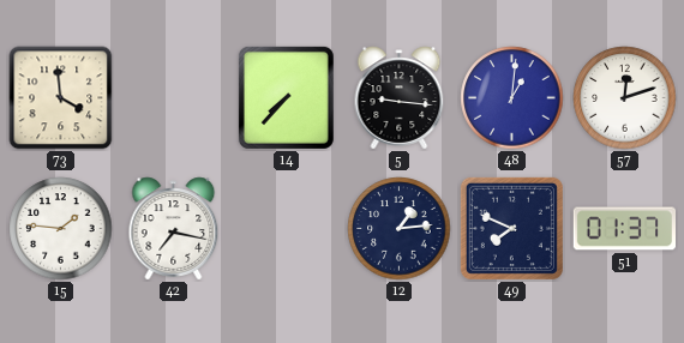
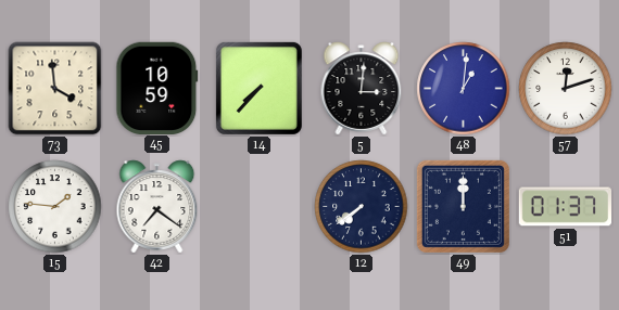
45: none -> 10:59 (157, 88)
5: 9:16 -> 3:01 (362, 89)
42: 7:17 -> 7:21 (157, 207)
12: 1:14 -> 7:39 (362, 207)
49: 7:49 -> 12:00 (463, 206)
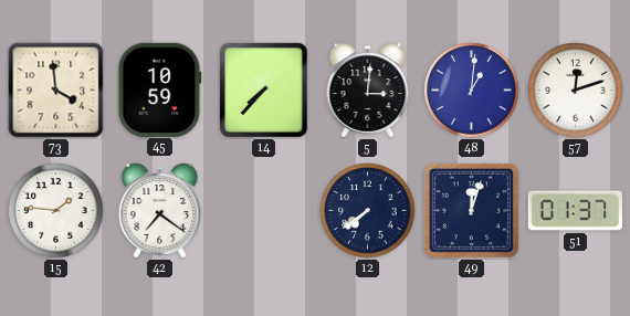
49: 12:00 -> 12:03 (471, 210)
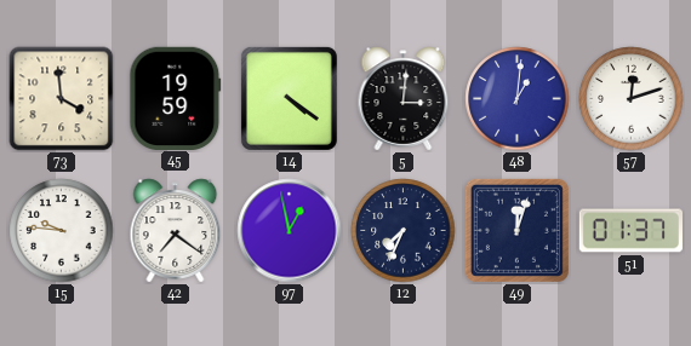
45: 10:59 -> 19:59 (176, 98)
14: 7:37 -> 4:21 (289, 98)
15: 1:46 -> 9:46 (62, 231)
97: none -> 12:58 (290, 231)
12: 7:39 -> 7:34 (404, 231)
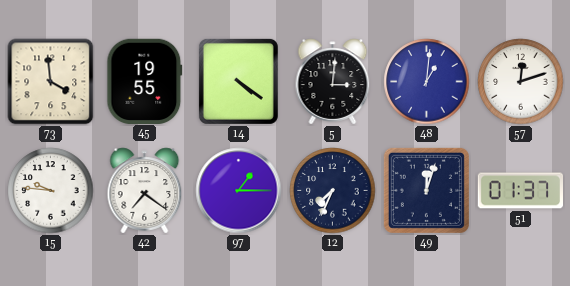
45: 19:59 -> 19:55 (145, 81)
97: 12:58 -> 1:15 (239, 191)
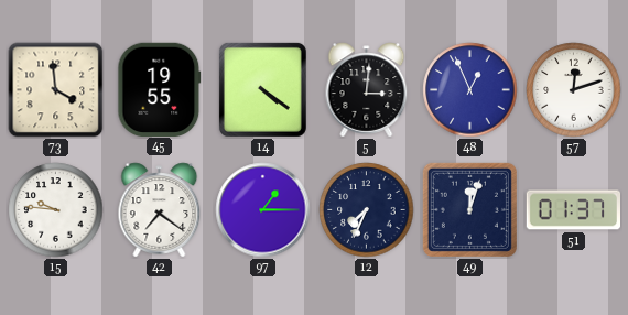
48: 1:01 -> 12:56 (470, 90)
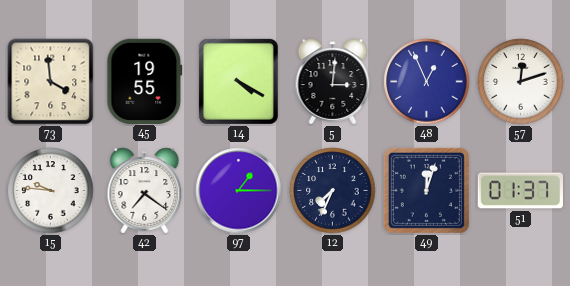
14: 4:21 -> 4:20 (238, 81)
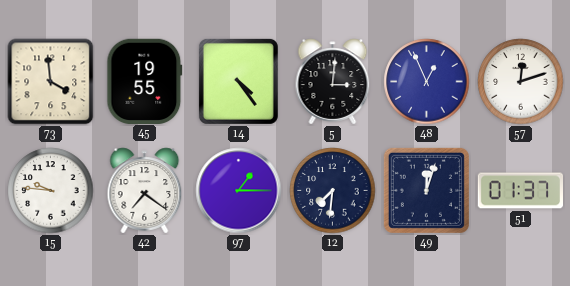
14: 4:20 -> 4:24 (238, 81)
12: 7:34 -> 7:31 (333, 191)
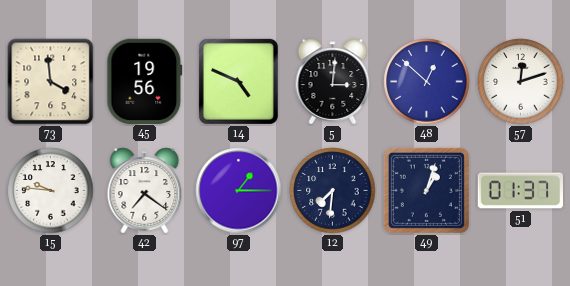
45: 19:55 -> 19:56 (145, 81)
14: 4:24 -> 4:49 (238, 81)
48: 12:56 -> 12:52 (427, 82)
49: 12:03 -> 1:03 (426, 190)
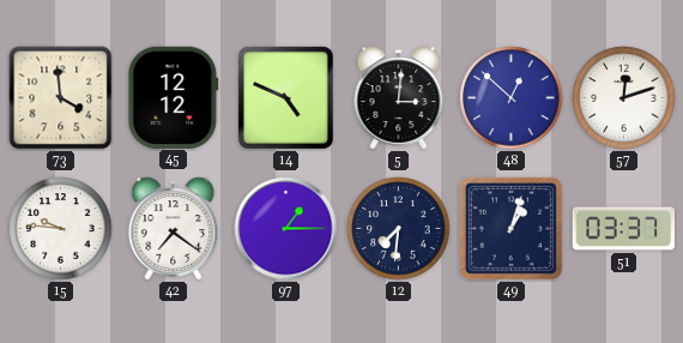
45: 19:56 -> 12:12 (174, 97)
51: 01:37 -> 03:37 (623, 229)
